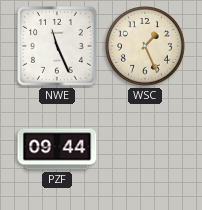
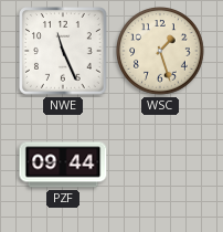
WSC: 1:26 -> 1:27 (161, 52)
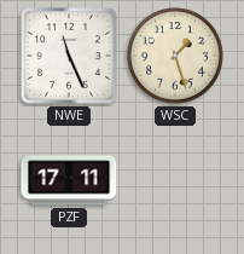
PZF: 09:44 -> 17:11 (69, 180)
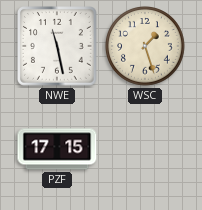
NWE: 11:26 -> 11:28 (58, 47)
PZF: 17:11 -> 17:15 (57, 149)
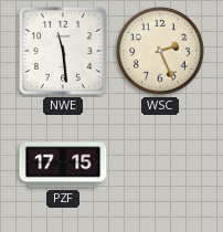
NWE: 11:28 -> 11:29 (64, 52)
WSC: 1:27 -> 2:26 (161, 52)
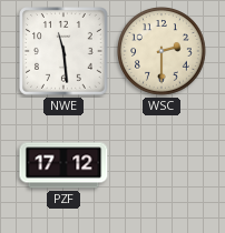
WSC: 2:26 -> 2:30 (163, 52)
PZF: 17:15 -> 17:12 (63, 165)
